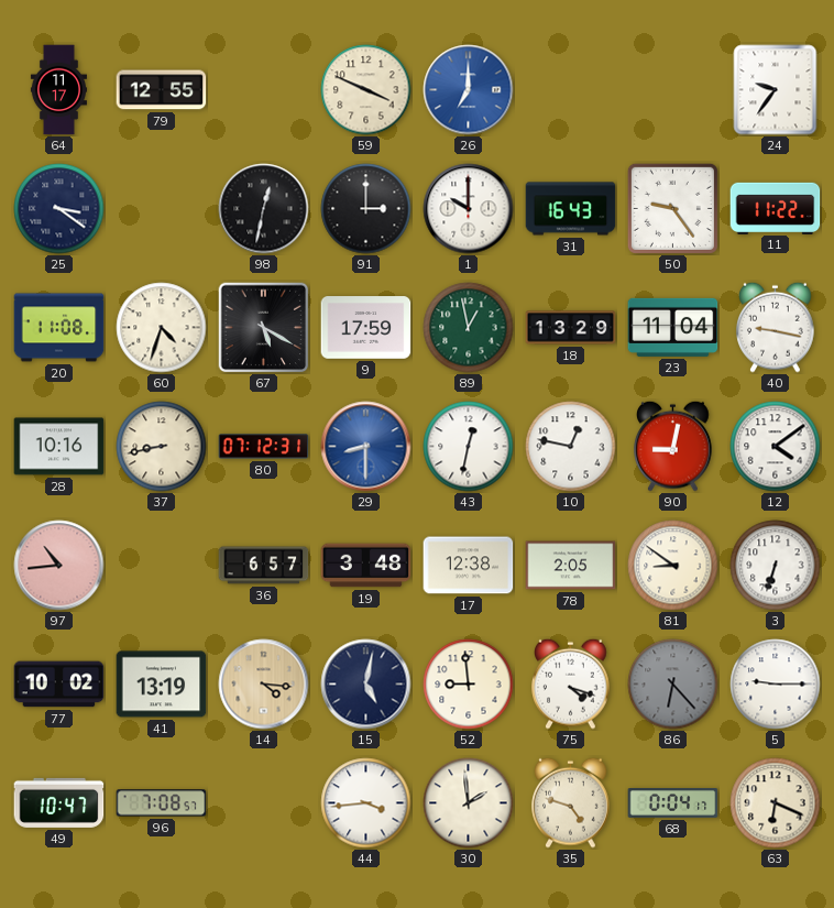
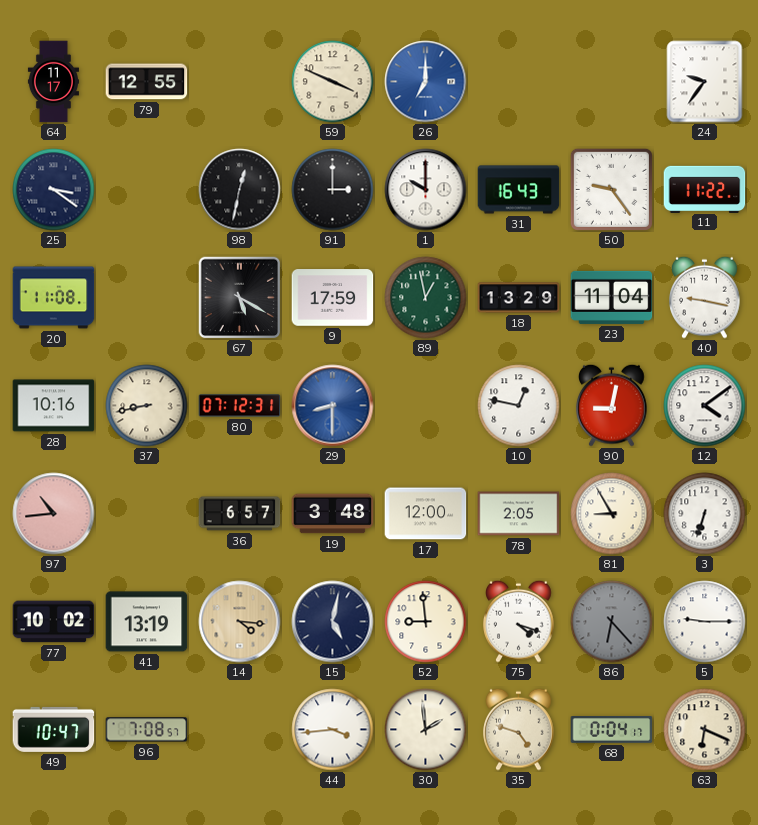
60: 4:33 -> none (162, 328)
43: 12:32 -> none (469, 447)
17: 12:38 -> 12:00 (426, 514)
81: 8:51 -> 8:55 (612, 514)
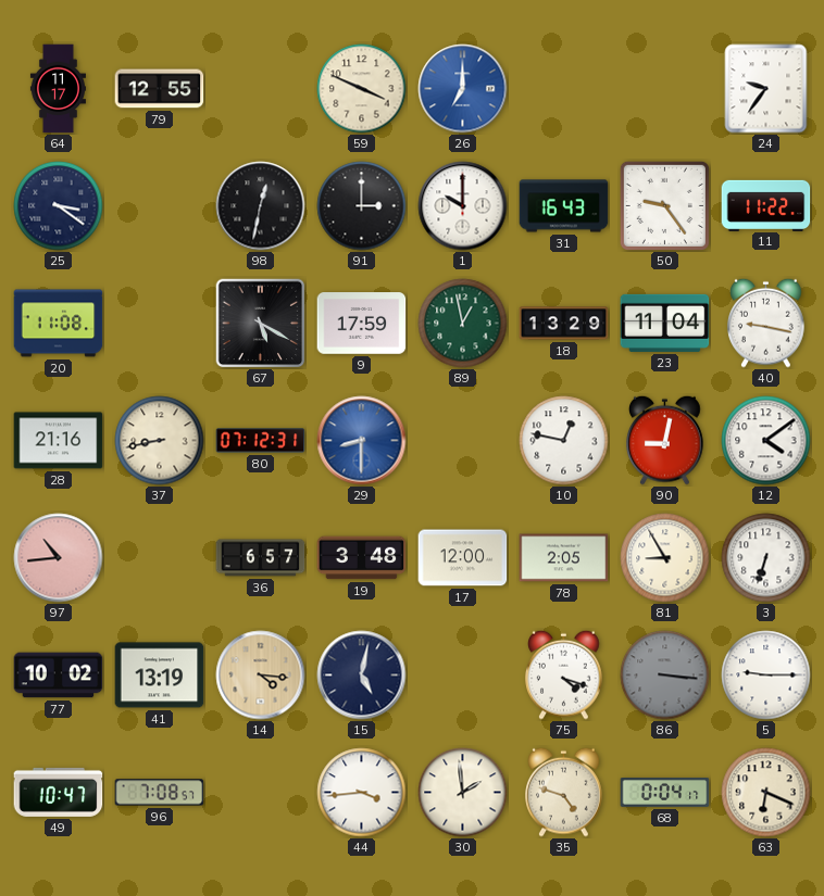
28: 10:16 -> 21:16 (59, 441)
52: 8:59 -> none (426, 622)
86: 6:23 -> 3:16 (665, 676)
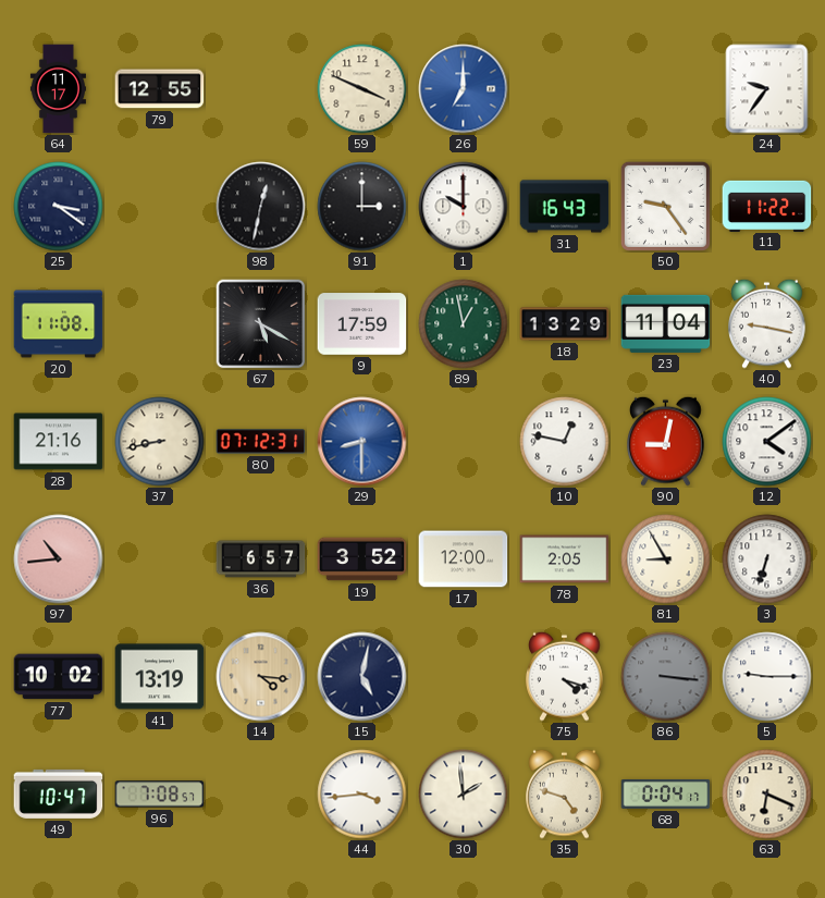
19: 3:48 -> 3:52 (362, 559)
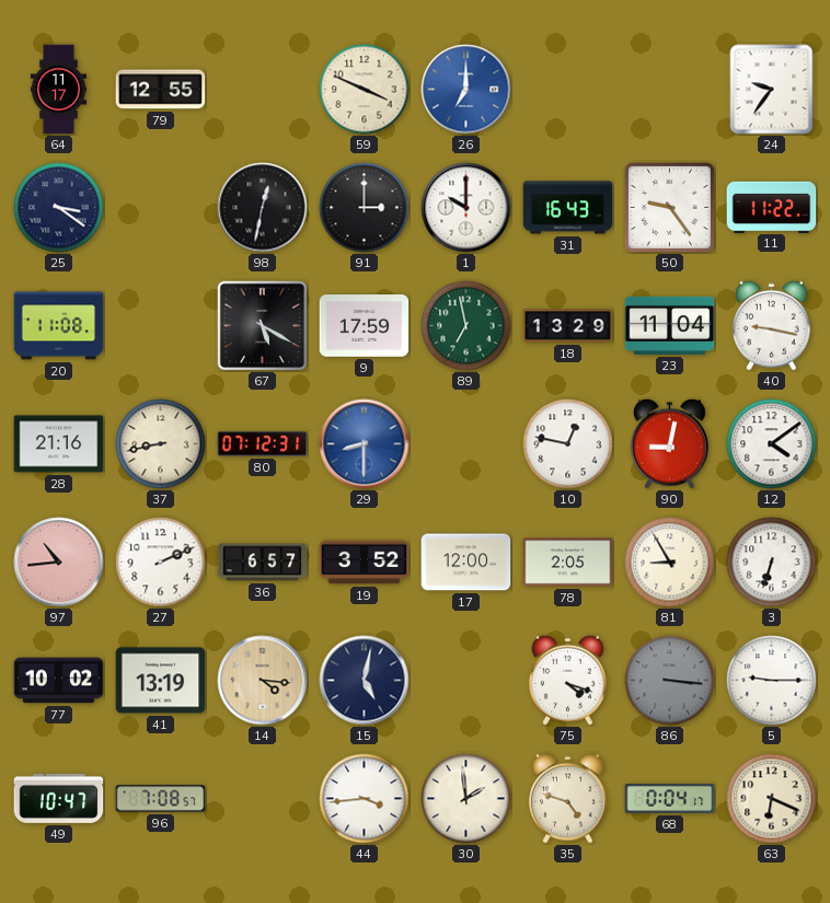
89: 12:58 -> 6:58 (466, 326)
27: none -> 2:11 (161, 563)
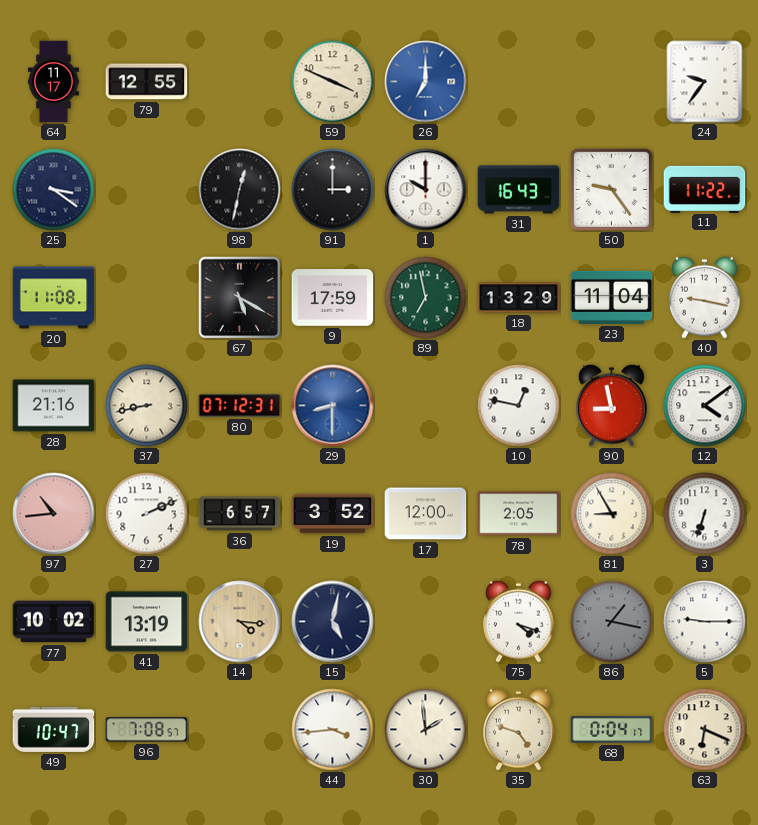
90: 9:02 -> 8:58 (612, 405)
86: 3:16 -> 1:17 (612, 622)
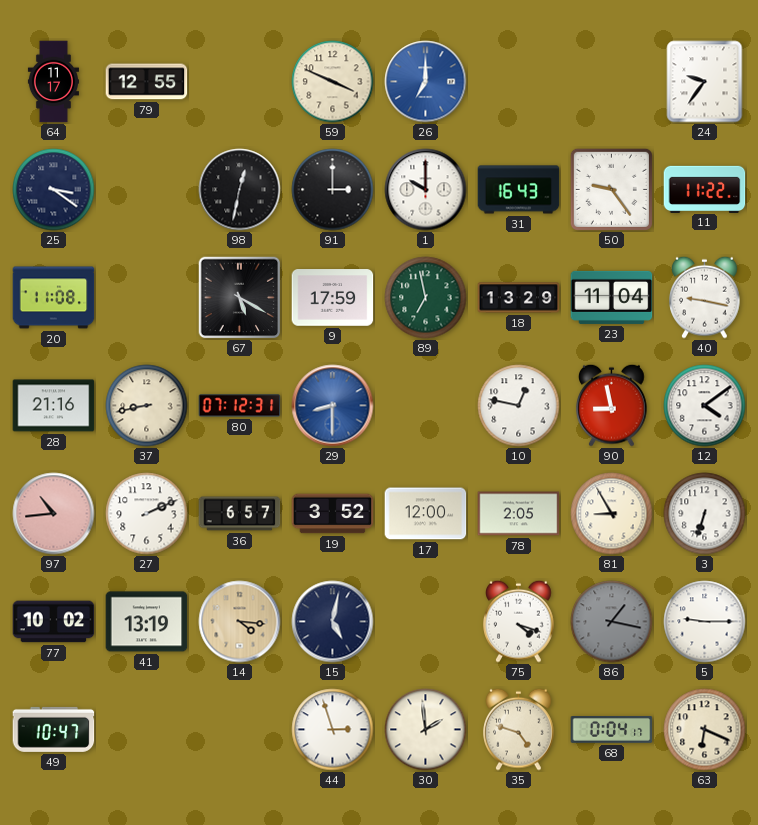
96: 7:08 -> none (147, 730)
44: 3:44 -> 2:57 (333, 730)
